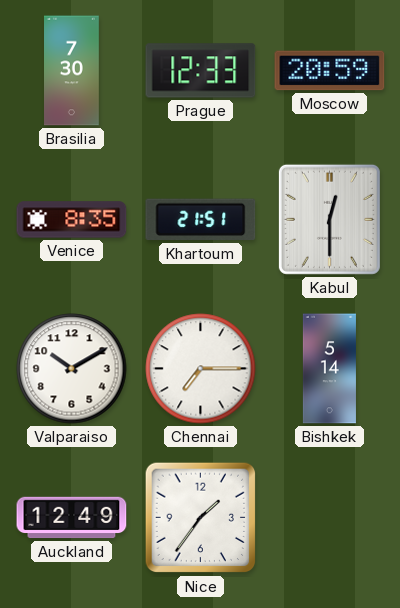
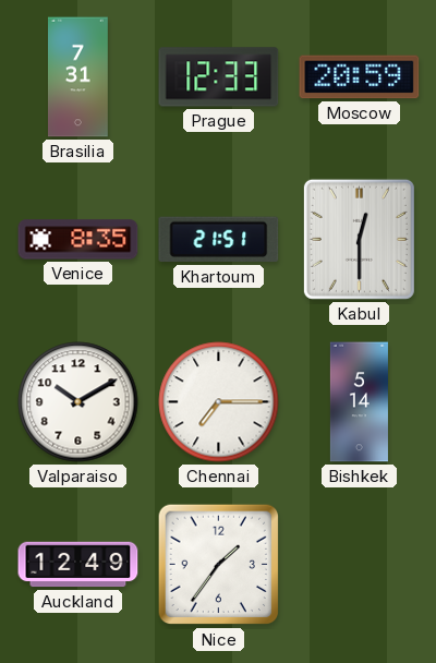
Brasilia: 7:30 -> 7:31 (78, 77)
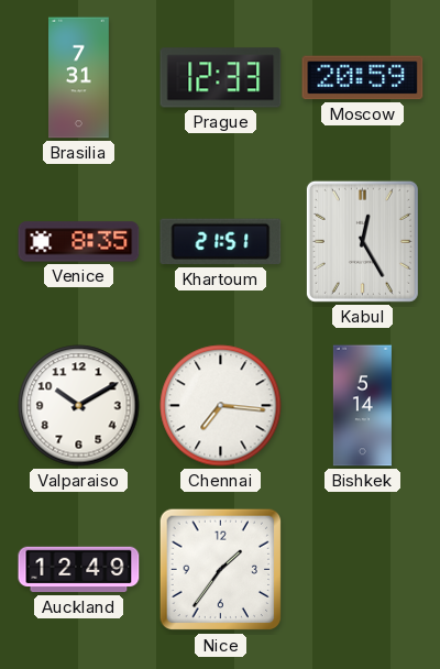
Kabul: 12:30 -> 12:25 (362, 241)
Chennai: 7:15 -> 7:16 (221, 406)
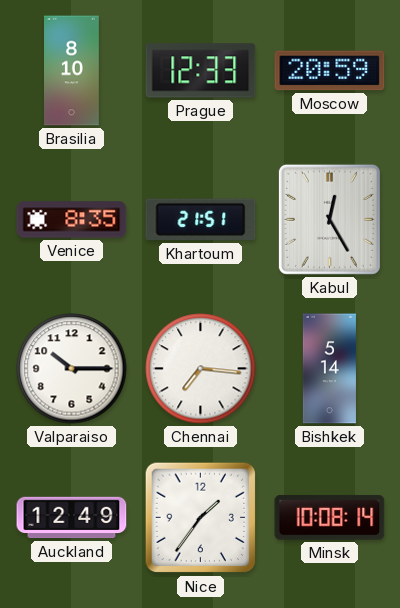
Brasilia: 7:31 -> 8:10 (72, 71)
Valparaiso: 10:10 -> 10:15 (72, 369)
Minsk: none -> 10:08 (330, 518)
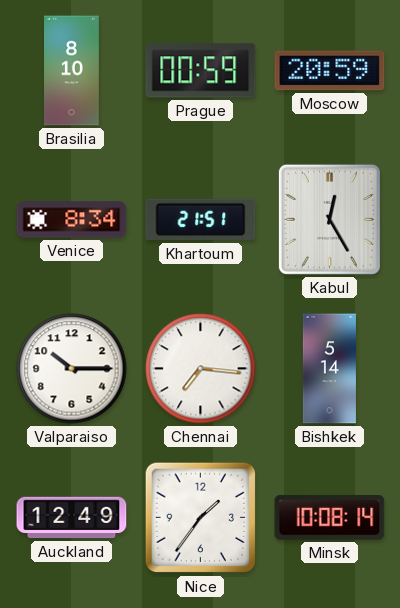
Prague: 12:33 -> 00:59 (201, 71)
Venice: 8:35 -> 8:34 (72, 220)
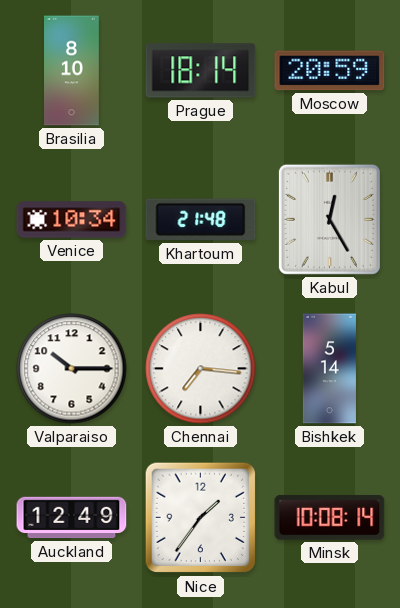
Prague: 00:59 -> 18:14 (201, 71)
Venice: 8:34 -> 10:34 (72, 220)
Khartoum: 21:51 -> 21:48 (201, 220)
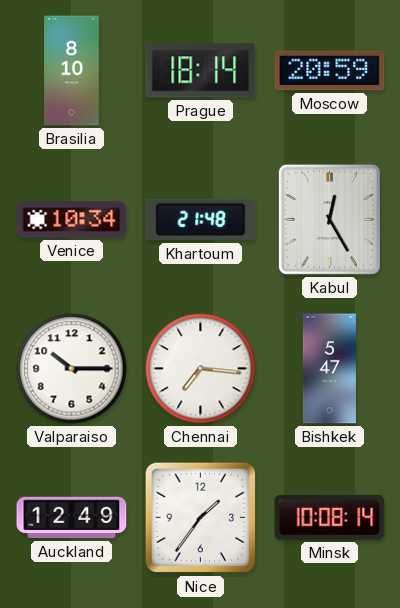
Bishkek: 5:14 -> 5:47 (329, 369)
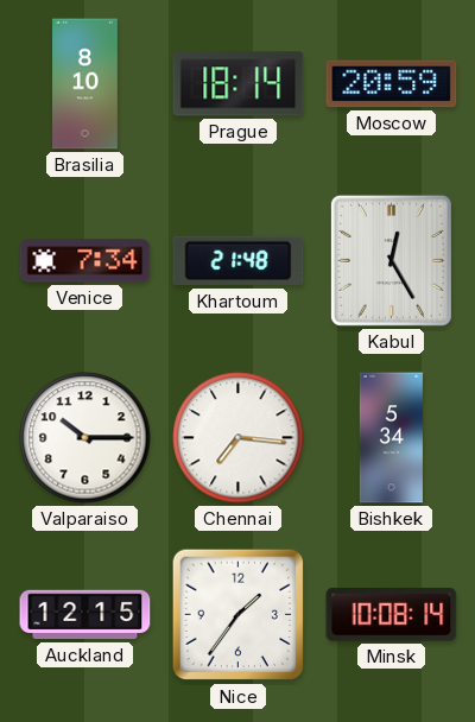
Venice: 10:34 -> 7:34 (85, 261)
Bishkek: 5:47 -> 5:34 (391, 438)
Auckland: 12:49 -> 12:15 (85, 615)
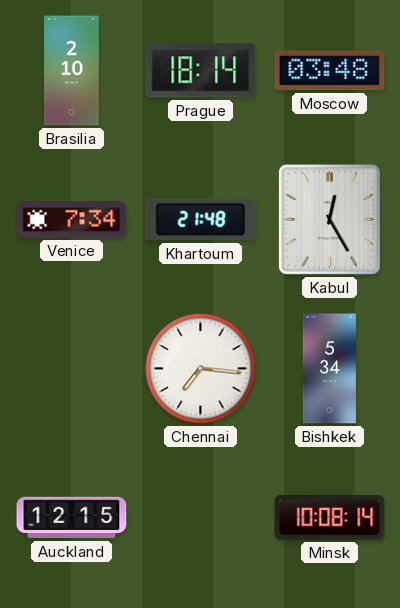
Brasilia: 8:10 -> 2:10 (72, 71)
Moscow: 20:59 -> 03:48 (330, 71)
Valparaiso: 10:15 -> none (85, 438)
Nice: 1:36 -> none (239, 615)
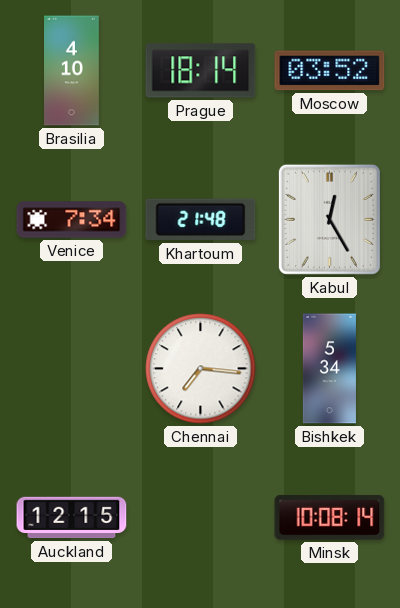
Brasilia: 2:10 -> 4:10 (72, 71)
Moscow: 03:48 -> 03:52 (330, 71)
